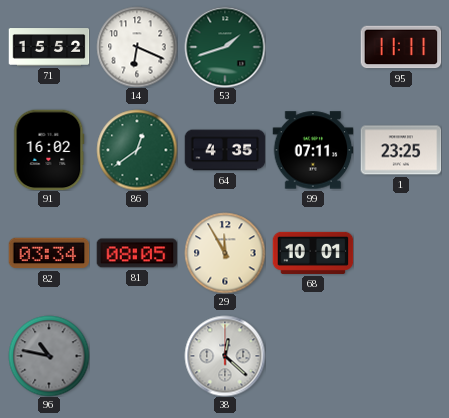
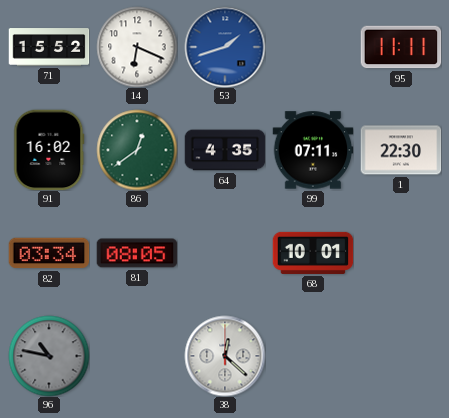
53 dial: green -> blue (225, 47)
1: 23:25 -> 22:30 (401, 150)
29: 11:55 -> none (225, 253)
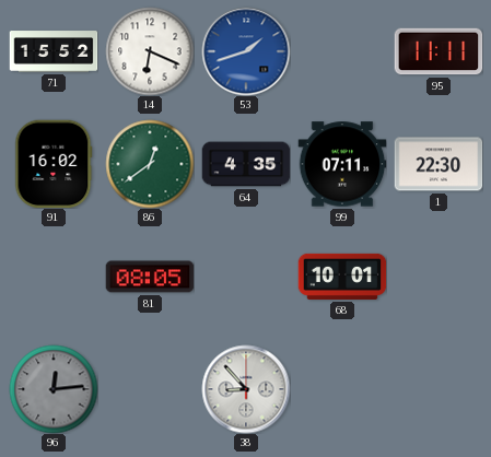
82: 03:34 -> none (49, 253)
96: 10:47 -> 12:14 (54, 389)
38: 12:22 -> 8:53 (246, 389)
